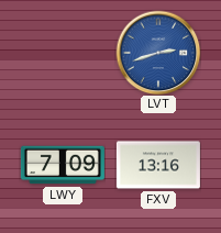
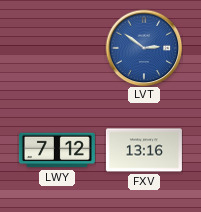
LVT: 2:42 -> 2:51 (144, 48)
LWY: 7:09 -> 7:12 (57, 150)
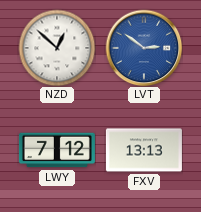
NZD: none -> 12:52 (57, 48)
FXV: 13:16 -> 13:13 (144, 150)
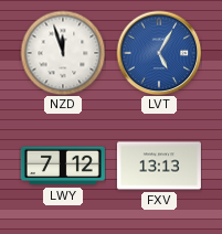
NZD: 12:52 -> 11:57 (63, 53)
LVT: 2:51 -> 5:05 (159, 53)
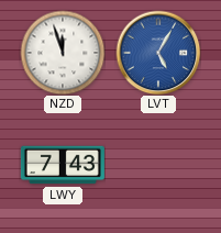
LWY: 7:12 -> 7:43 (63, 165)
FXV: 13:13 -> none (159, 166)
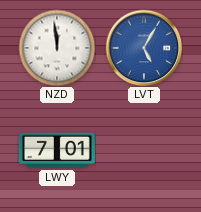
NZD: 11:57 -> 11:59 (57, 48)
LWY: 7:43 -> 7:01 (57, 150)
